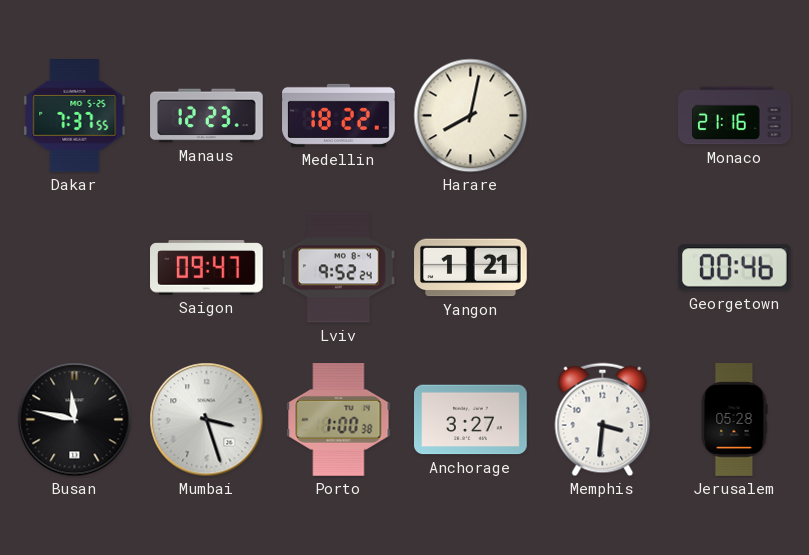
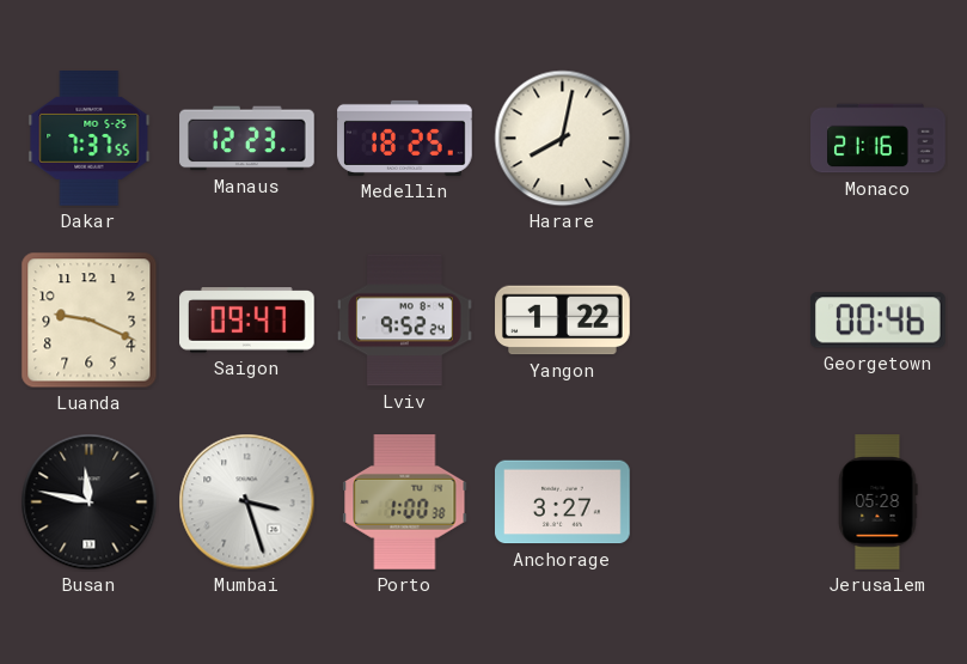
Medellin: 18:22 -> 18:25 (405, 138)
Luanda: none -> 9:19 (90, 321)
Yangon: 1:21 -> 1:22 (563, 321)
Memphis: 3:31 -> none (603, 420)
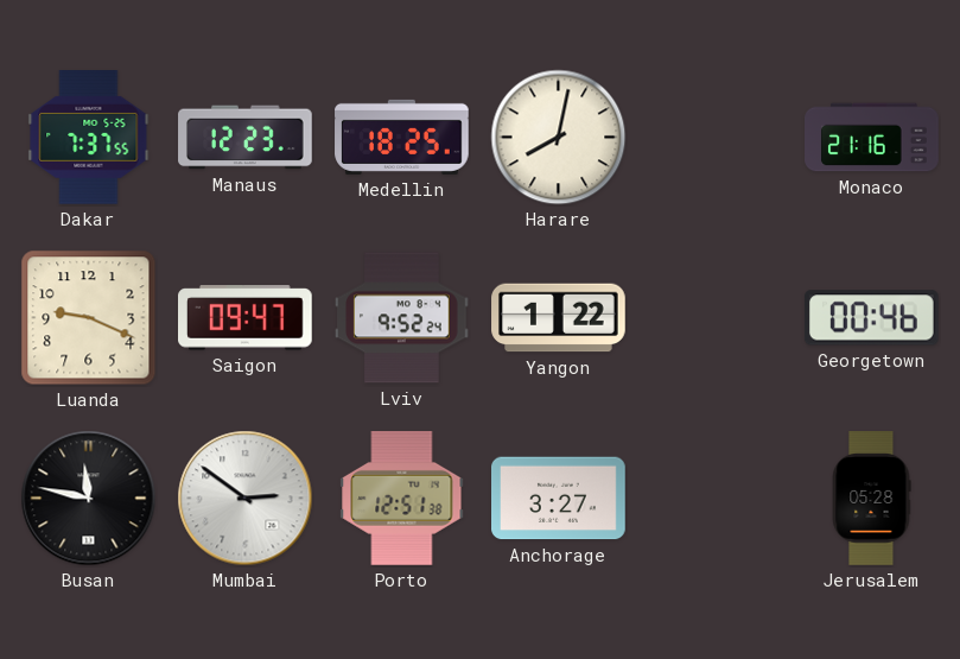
Mumbai: 3:27 -> 2:51 (246, 499)
Porto: 1:00 -> 12:51 (402, 499)
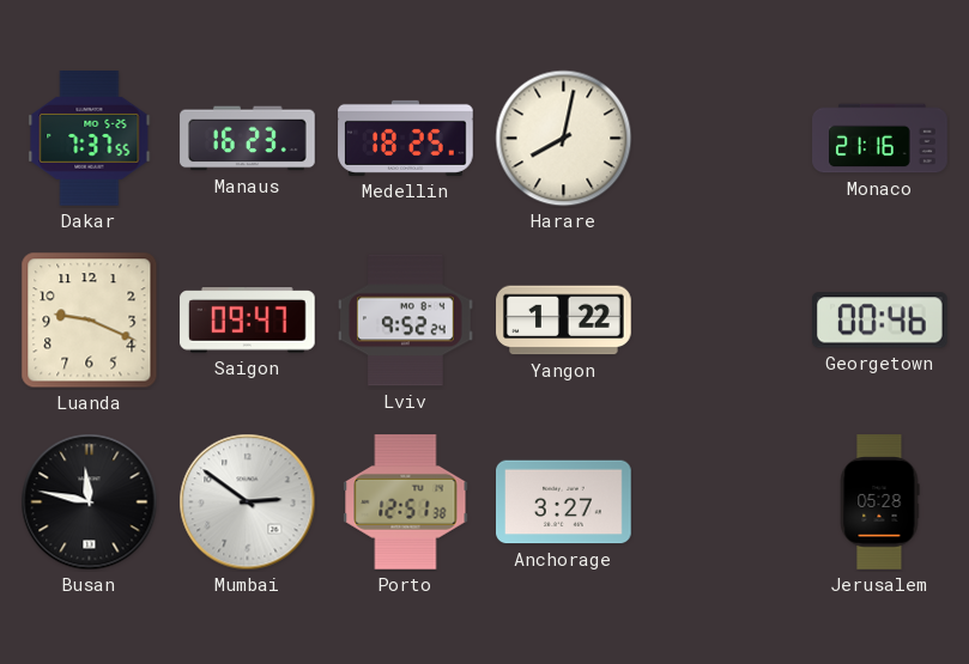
Manaus: 12:23 -> 16:23 (248, 139)
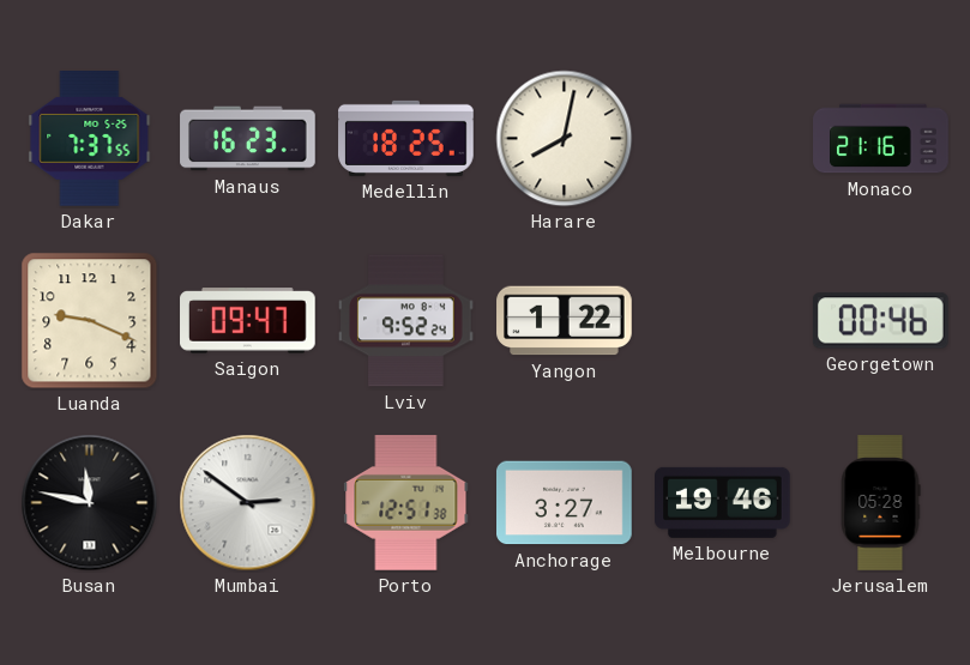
Melbourne: none -> 19:46 (723, 502)
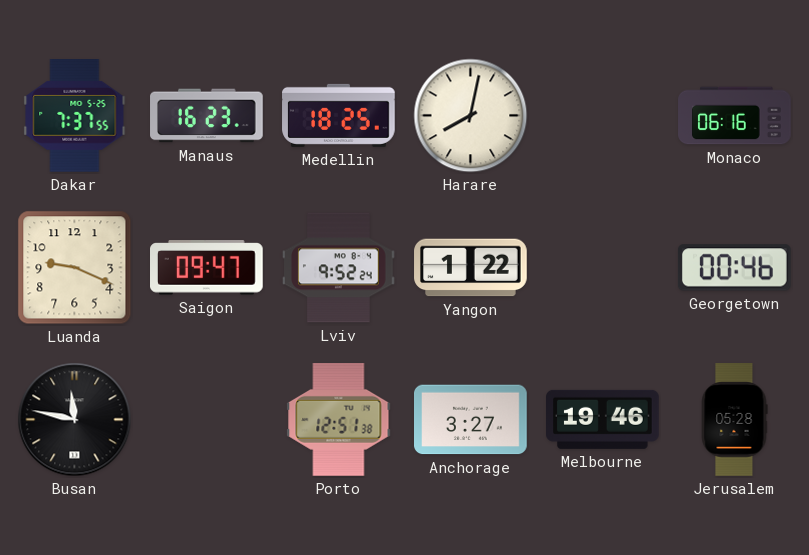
Monaco: 21:16 -> 06:16 (735, 116)
Mumbai: 2:51 -> none (248, 503)
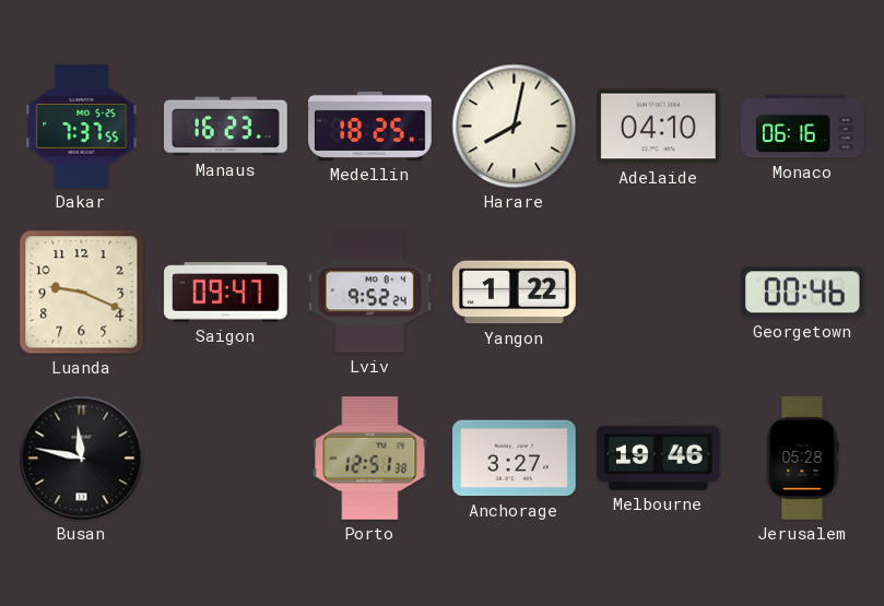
Adelaide: none -> 04:10 (659, 127)
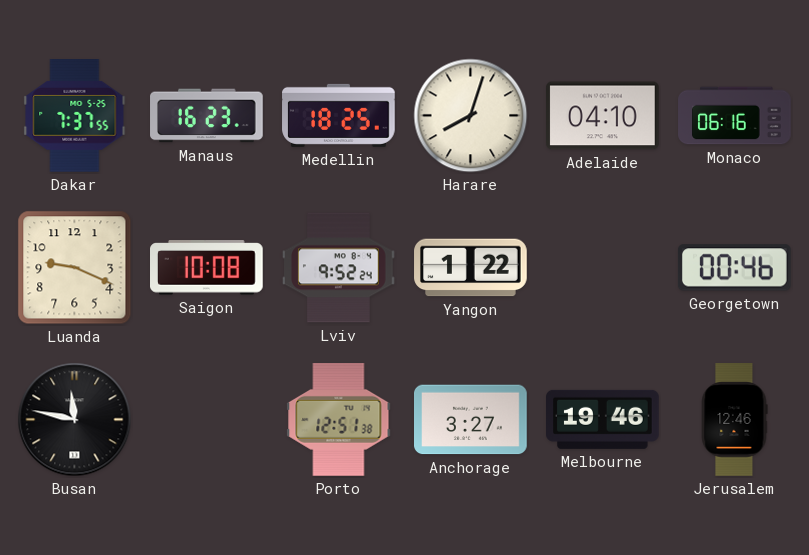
Harare: 8:02 -> 8:03 (471, 116)
Saigon: 09:47 -> 10:08 (207, 268)
Jerusalem: 05:28 -> 12:46 (734, 420)
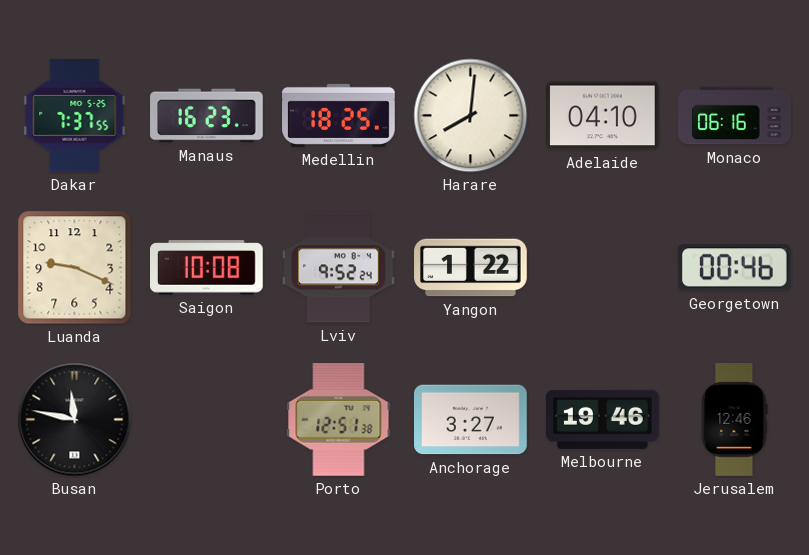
Harare: 8:03 -> 8:01 (471, 116)
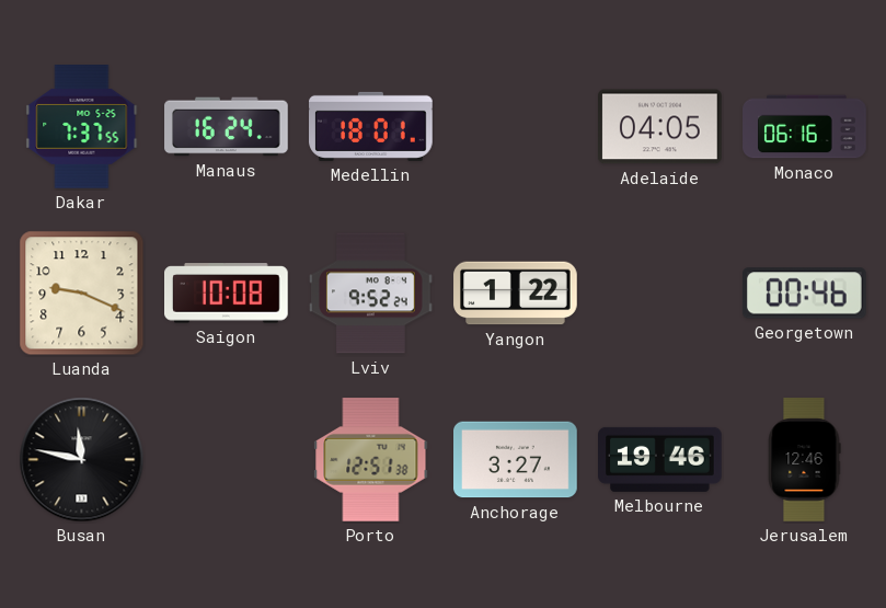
Manaus: 16:23 -> 16:24 (227, 127)
Medellin: 18:25 -> 18:01 (371, 126)
Harare: 8:01 -> none (471, 116)
Adelaide: 04:10 -> 04:05 (660, 127)
